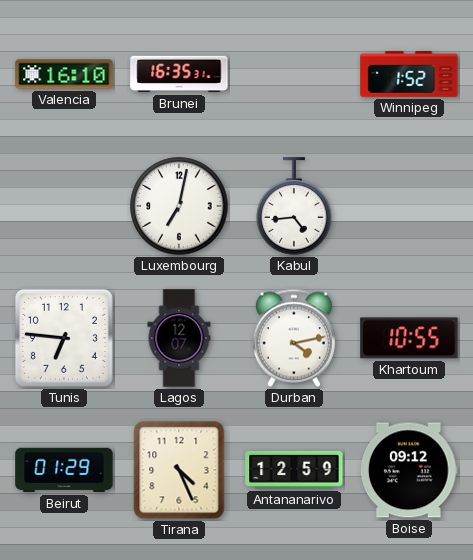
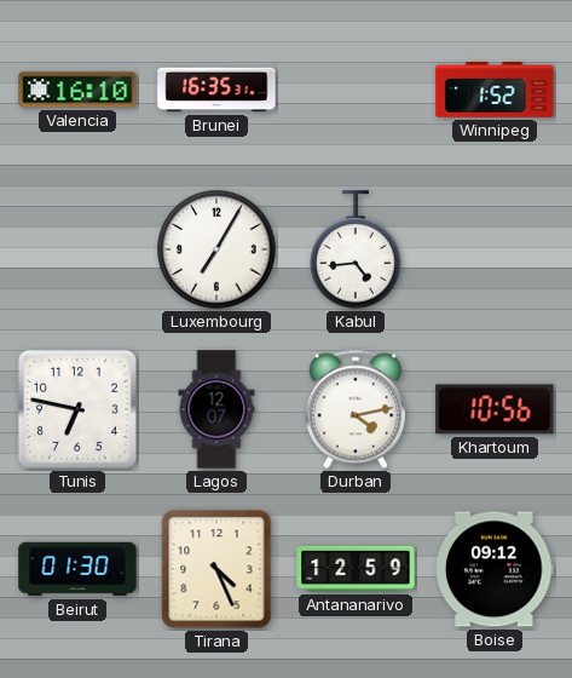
Luxembourg: 7:02 -> 7:05 (216, 249)
Tunis: 6:46 -> 6:47 (77, 409)
Khartoum: 10:55 -> 10:56 (495, 409)
Beirut: 01:29 -> 01:30 (77, 569)
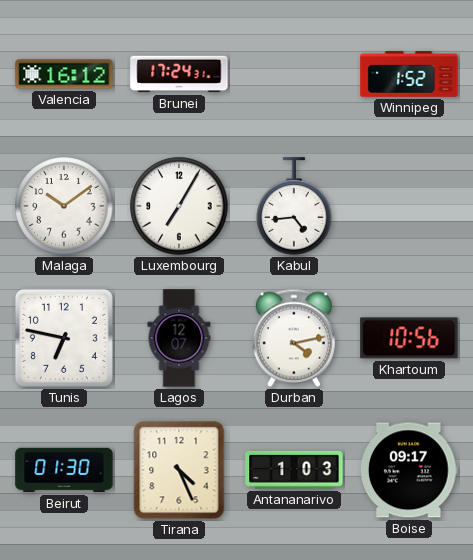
Valencia: 16:10 -> 16:12 (64, 74)
Brunei: 16:35 -> 17:24 (179, 74)
Malaga: none -> 10:09 (64, 206)
Antananarivo: 12:59 -> 1:03 (294, 470)
Boise: 09:12 -> 09:17 (409, 470)
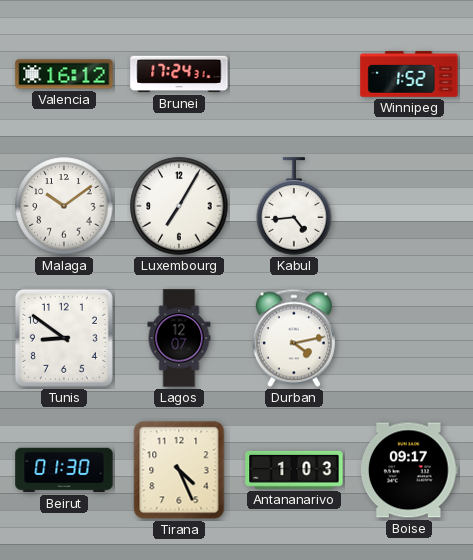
Tunis: 6:47 -> 8:51 (64, 338)
Khartoum: 10:56 -> none (409, 338)
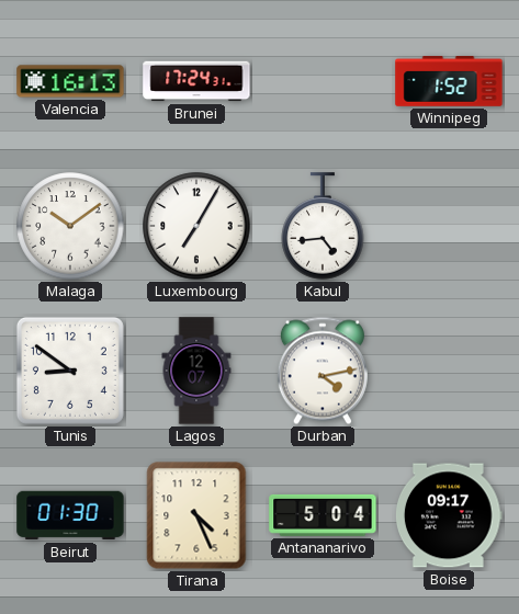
Valencia: 16:12 -> 16:13 (70, 81)
Antananarivo: 1:03 -> 5:04 (323, 515)
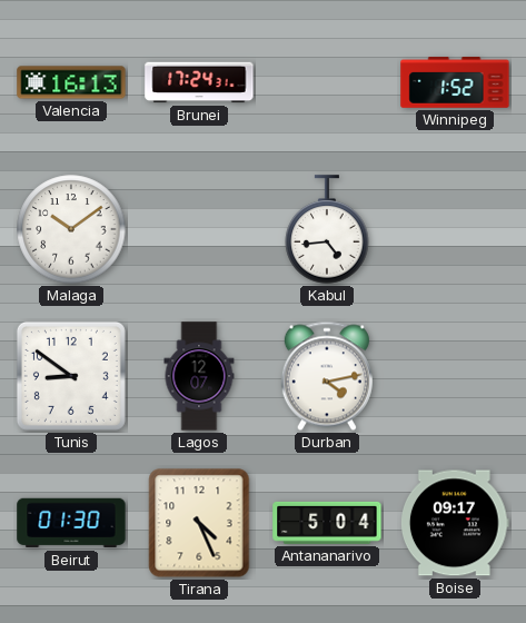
Luxembourg: 7:05 -> none (196, 226)
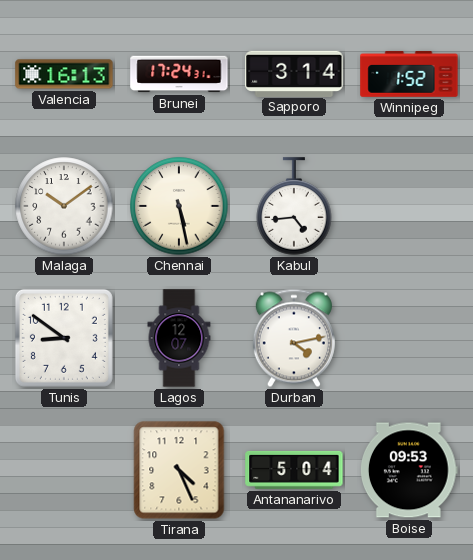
Sapporo: none -> 3:14 (294, 73)
Chennai: none -> 5:28 (179, 206)
Beirut: 01:30 -> none (71, 523)
Boise: 09:17 -> 09:53 (409, 470)
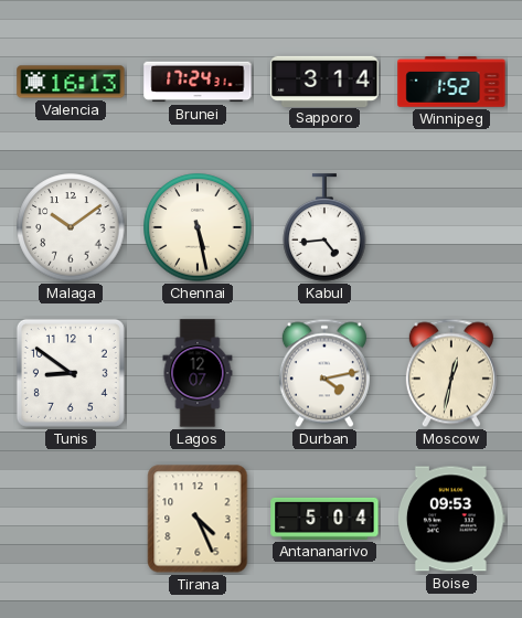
Moscow: none -> 12:32 (451, 373)
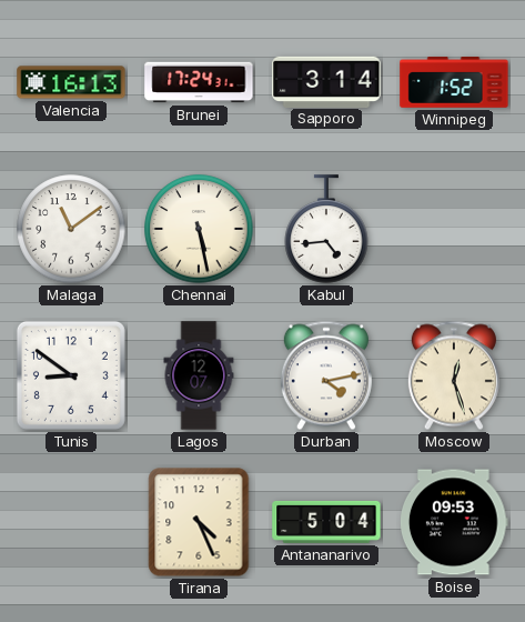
Malaga: 10:09 -> 11:09 (71, 229)
Moscow: 12:32 -> 12:27 (454, 375)
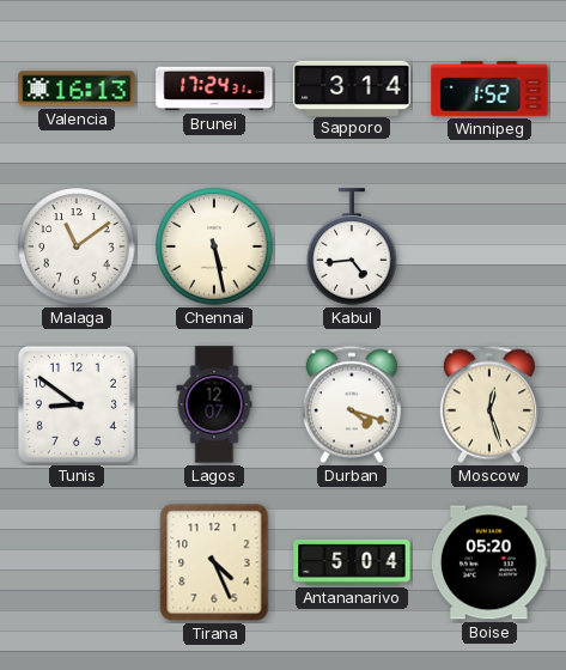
Durban: 4:13 -> 4:18 (352, 404)
Boise: 09:53 -> 05:20 (489, 562)
